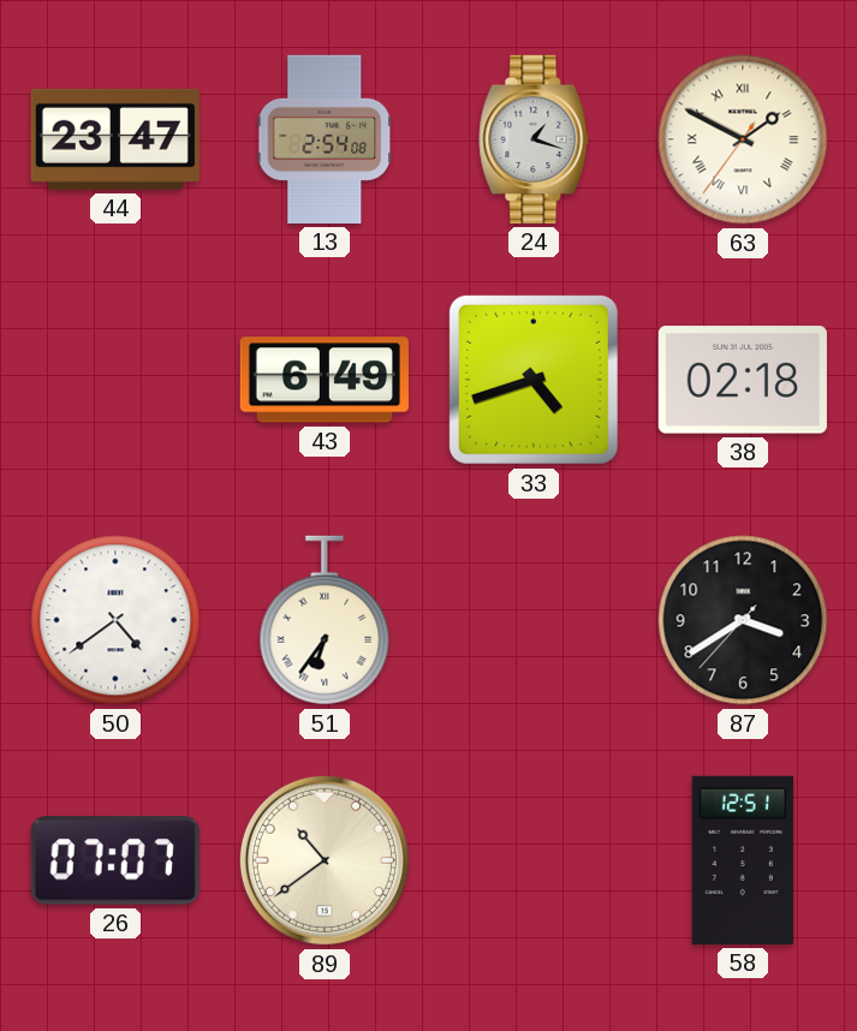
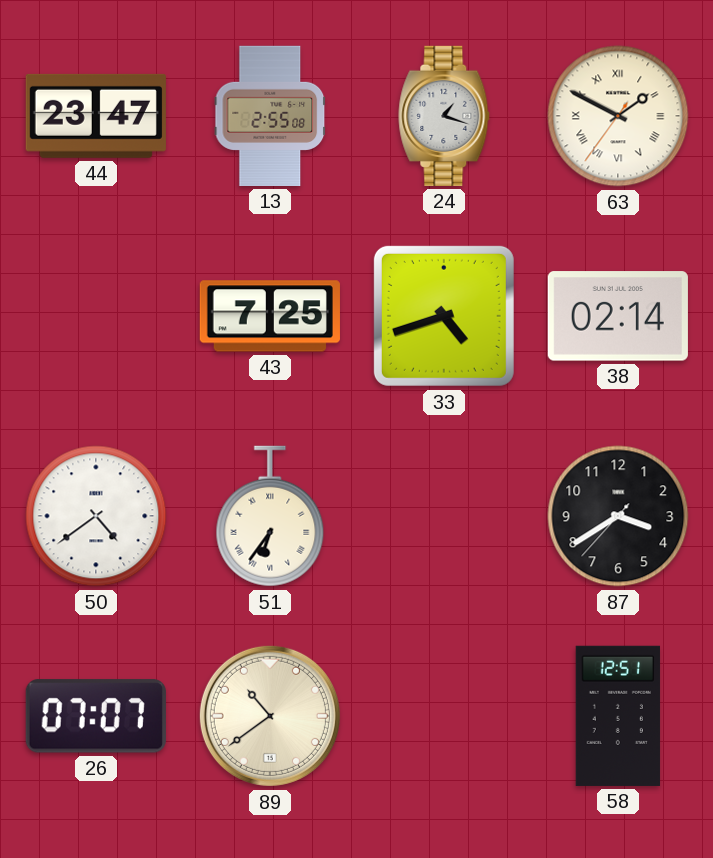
13: 2:54 -> 2:55 (270, 116)
43: 6:49 -> 7:25 (270, 316)
38: 02:18 -> 02:14 (618, 316)
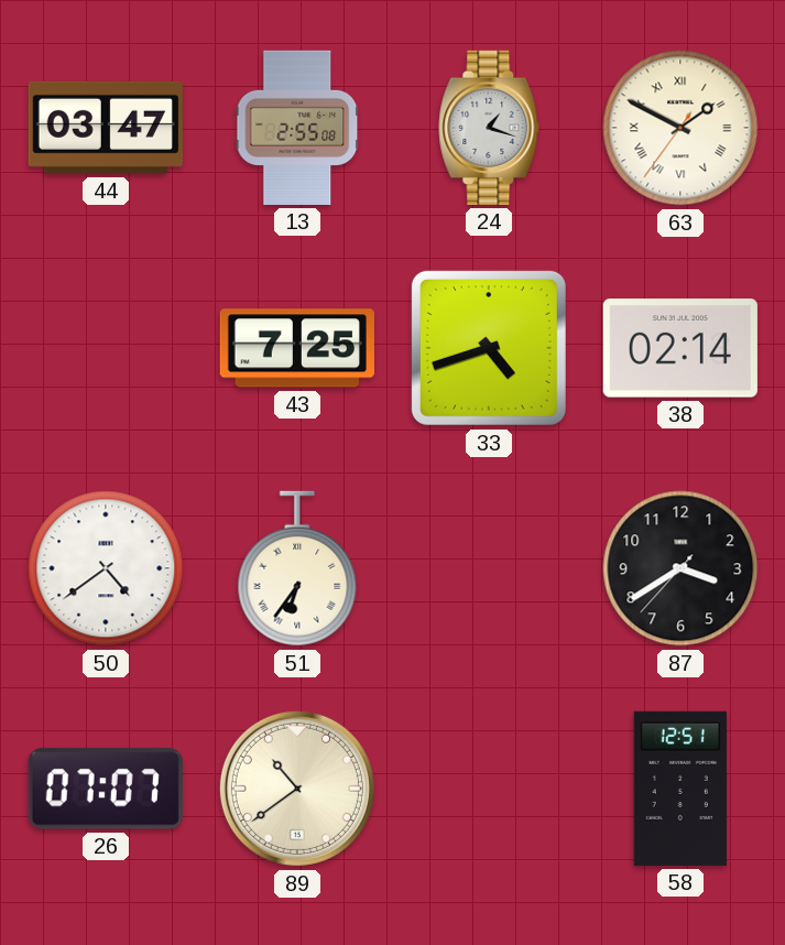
44: 23:47 -> 03:47 (106, 128)
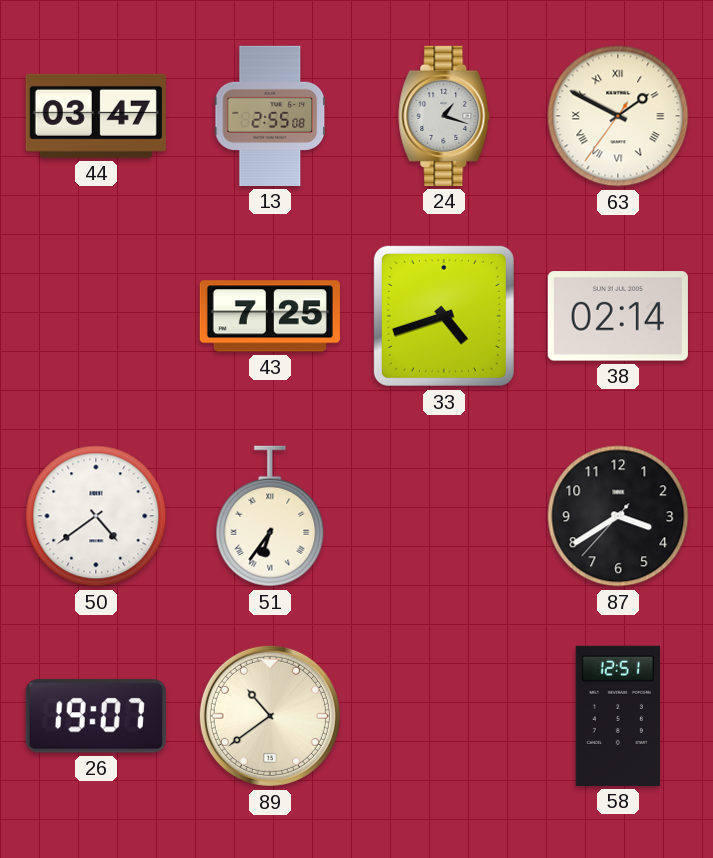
26: 07:07 -> 19:07 (96, 716)
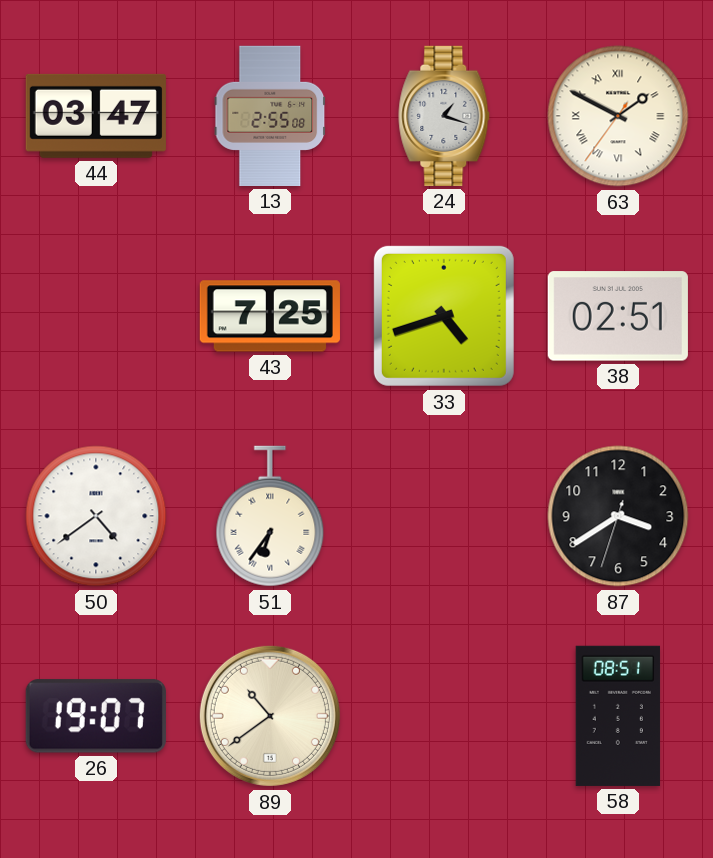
38: 02:14 -> 02:51 (618, 316)
87: 3:39:37 -> 3:39:33 (618, 516)
58: 12:51 -> 08:51 (618, 716)
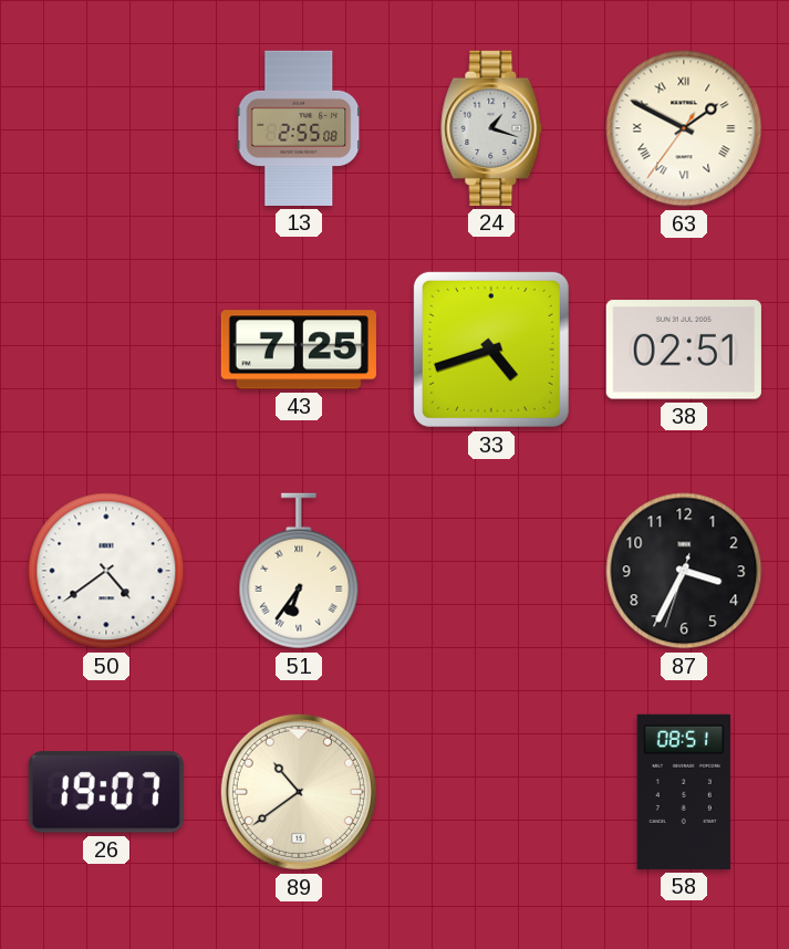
44: 03:47 -> none (96, 116)
87: 3:39 -> 3:34 (684, 571)
